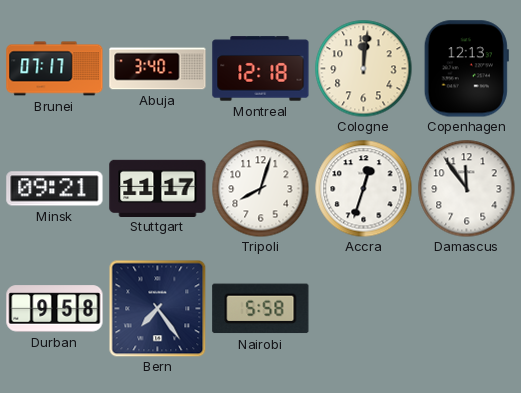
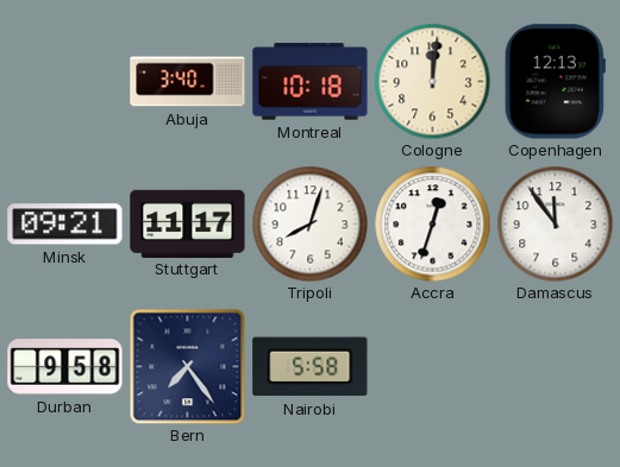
Brunei: 07:17 -> none (55, 69)
Montreal: 12:18 -> 10:18 (311, 82)
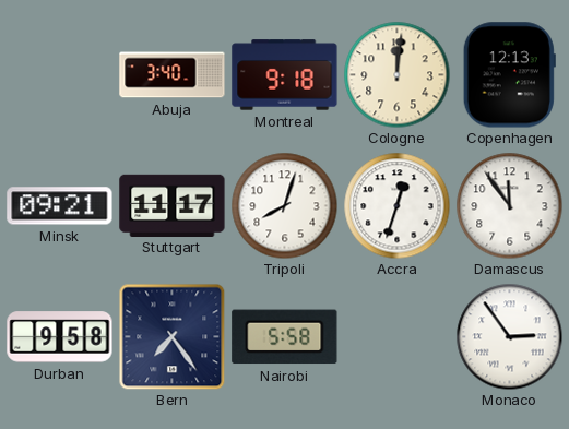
Montreal: 10:18 -> 9:18 (285, 75)
Monaco: none -> 2:54 (509, 336)
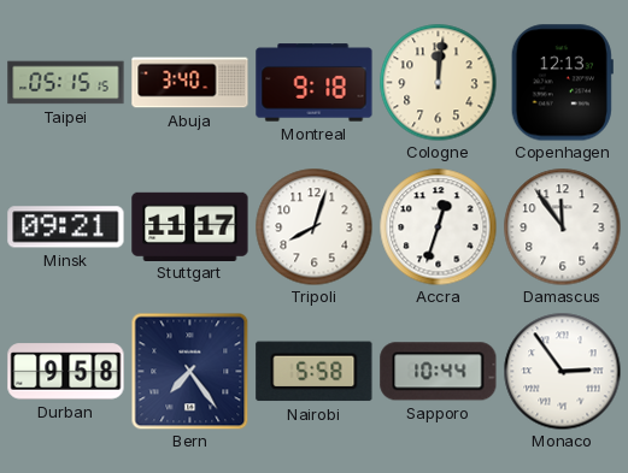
Taipei: none -> 05:15 (66, 83)
Sapporo: none -> 10:44 (439, 372)
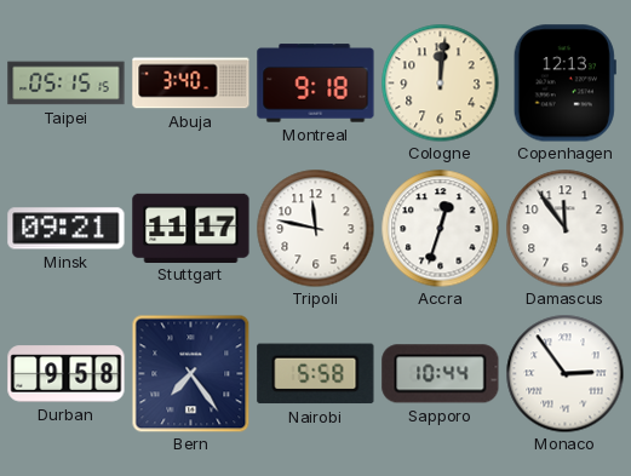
Tripoli: 8:03 -> 11:47 (315, 228)
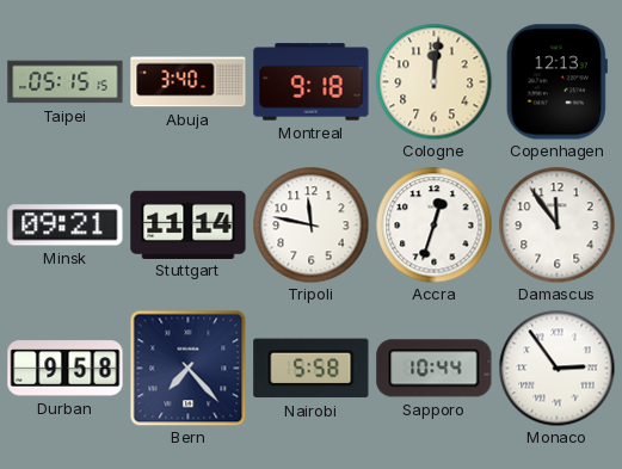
Stuttgart: 11:17 -> 11:14 (189, 224)
Bern: 7:24 -> 7:23 (187, 368)
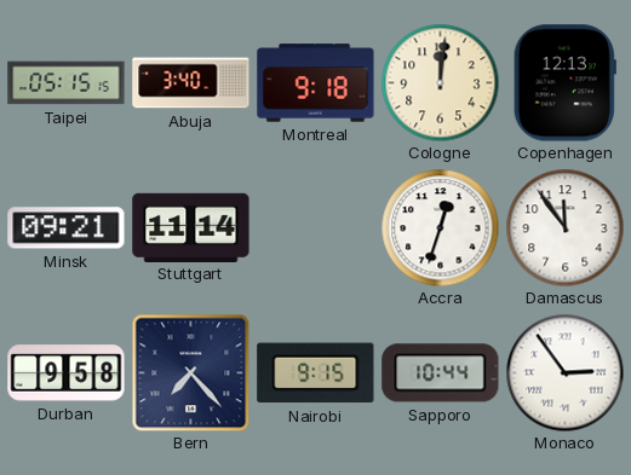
Tripoli: 11:47 -> none (310, 224)
Nairobi: 5:58 -> 9:15 (316, 373)
